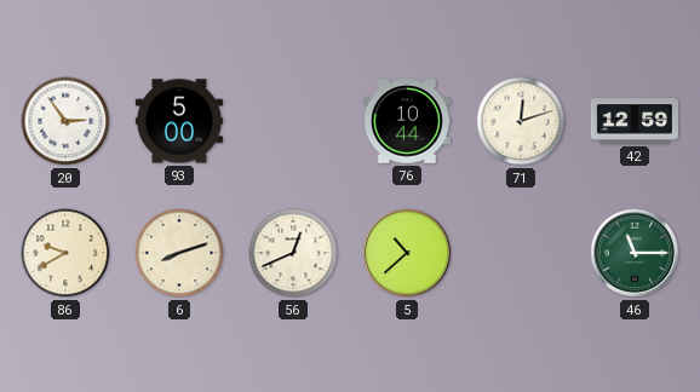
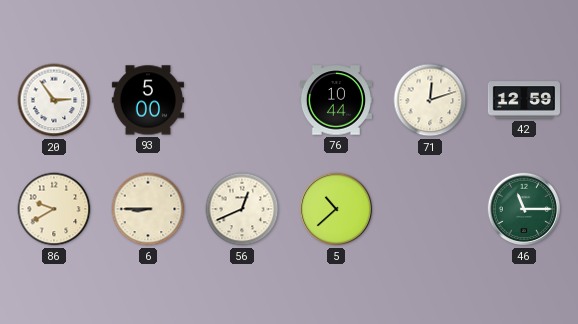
6: 8:12 -> 8:45 (148, 209)
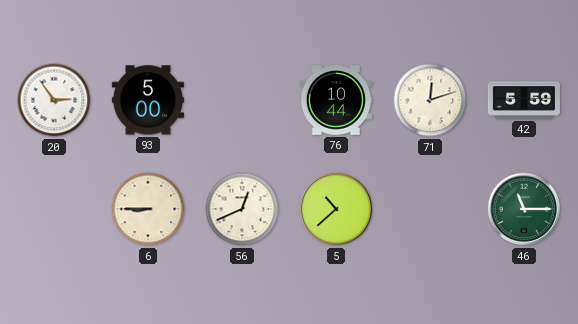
42: 12:59 -> 5:59 (524, 100)
86: 9:40 -> none (54, 209)
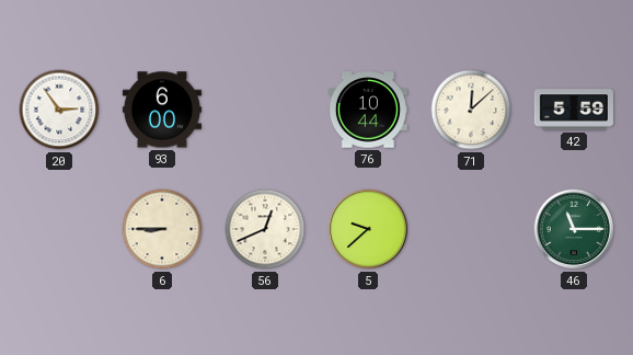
93: 5:00 -> 6:00 (162, 110)
71: 12:12 -> 12:08 (471, 110)
5: 10:38 -> 9:38 (368, 229)
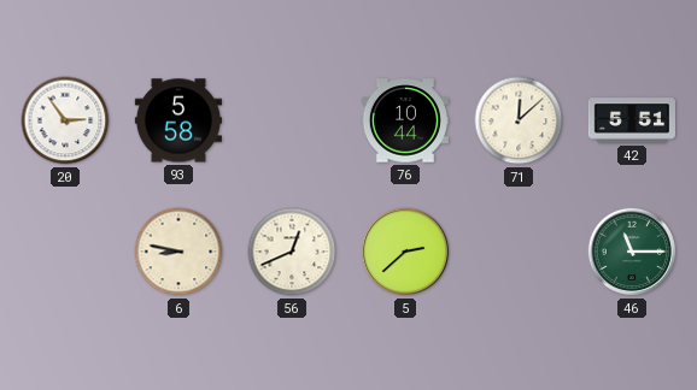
93: 6:00 -> 5:58 (178, 120)
42: 5:59 -> 5:51 (632, 120)
6: 8:45 -> 8:47 (178, 252)
5: 9:38 -> 2:38 (405, 252)
